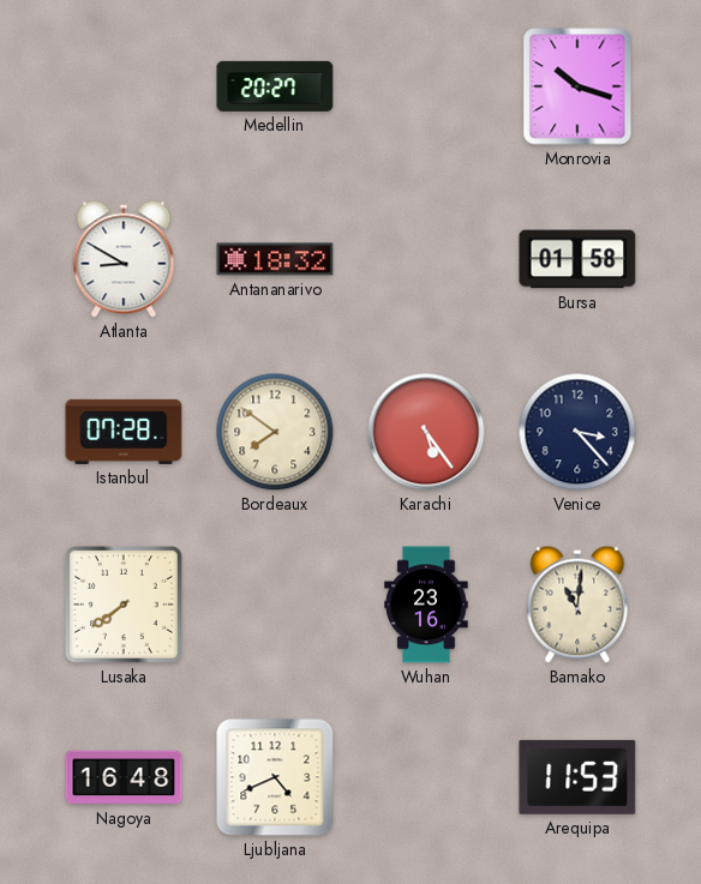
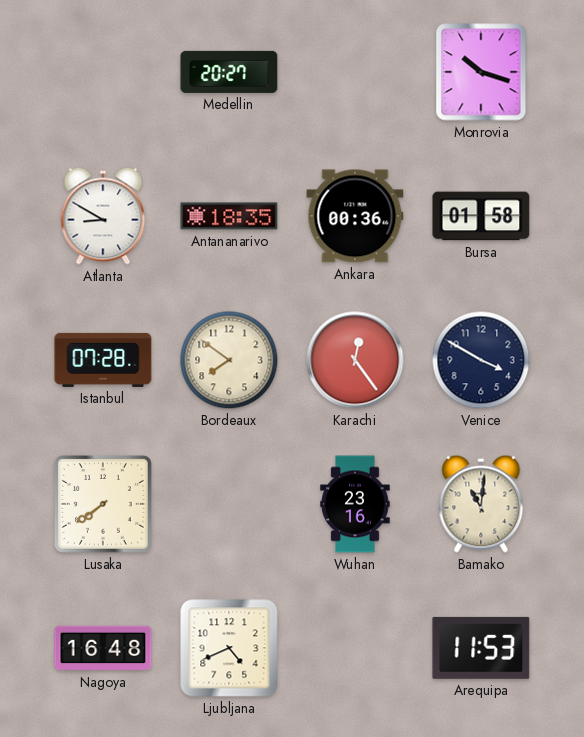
Antananarivo: 18:32 -> 18:35 (229, 216)
Ankara: none -> 00:36 (355, 216)
Karachi: 5:24 -> 12:24 (355, 360)
Venice: 3:23 -> 3:50 (481, 360)
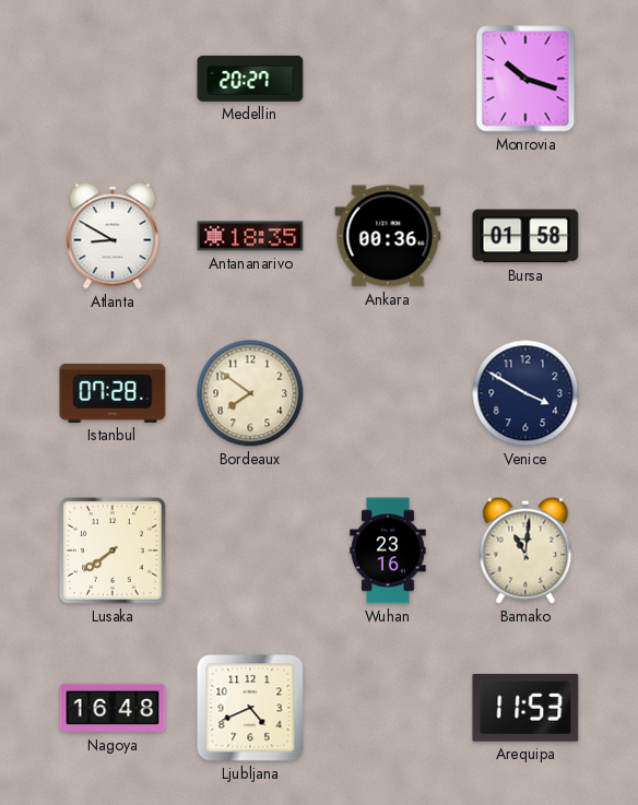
Karachi: 12:24 -> none (355, 360)
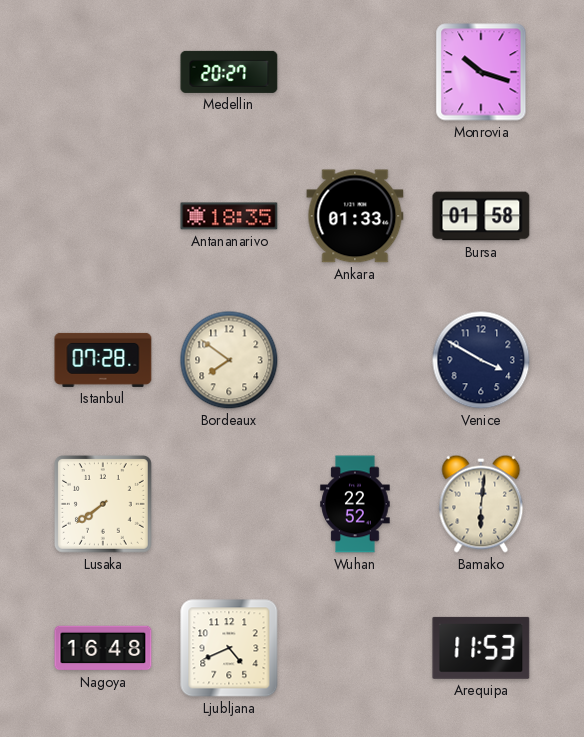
Atlanta: 8:50 -> none (113, 236)
Ankara: 00:36 -> 01:33 (355, 216)
Wuhan: 23:16 -> 22:52 (355, 504)
Bamako: 11:01 -> 6:01 (481, 504)
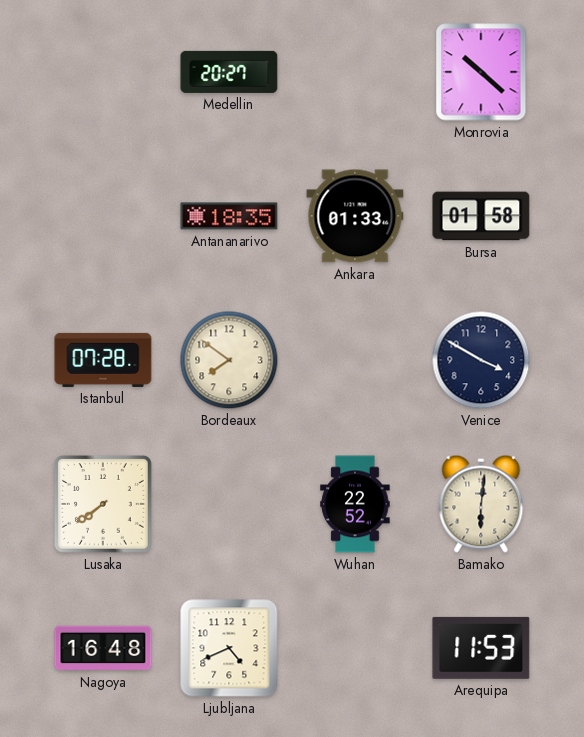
Monrovia: 10:18 -> 10:22 (481, 72)
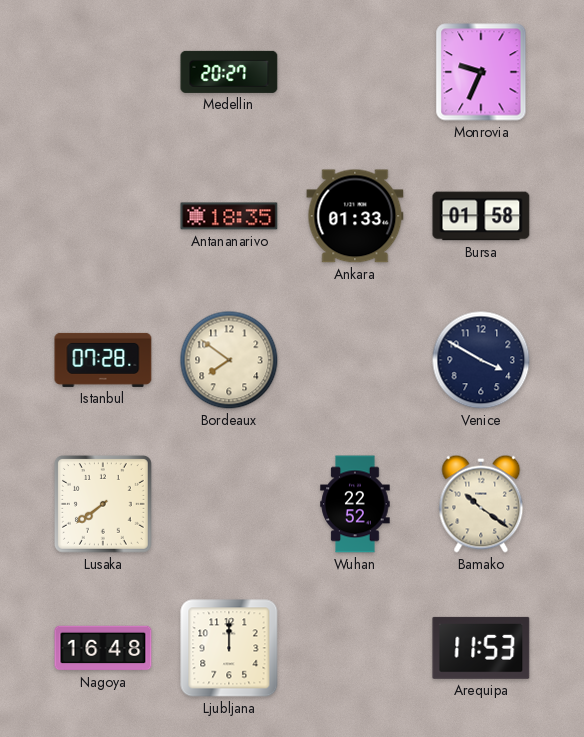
Monrovia: 10:22 -> 9:34 (481, 72)
Bamako: 6:01 -> 10:21 (481, 504)
Ljubljana: 4:41 -> 12:00 (229, 648)
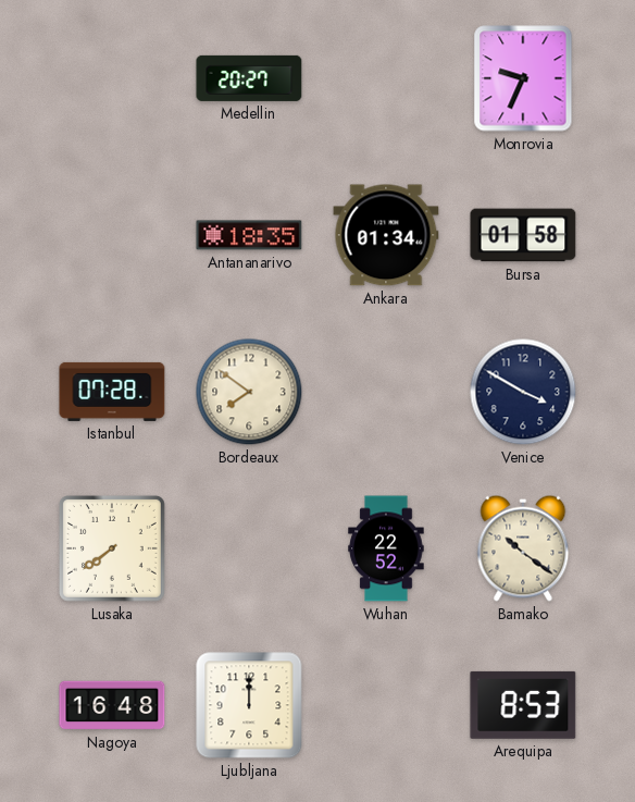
Ankara: 01:33 -> 01:34 (386, 235)
Arequipa: 11:53 -> 8:53 (523, 705)
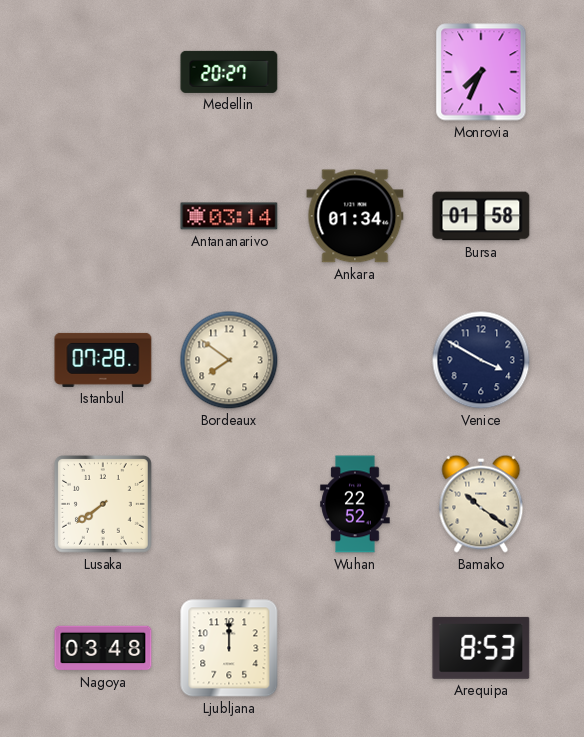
Monrovia: 9:34 -> 7:34 (481, 72)
Antananarivo: 18:35 -> 03:14 (229, 216)
Nagoya: 16:48 -> 03:48 (103, 648)
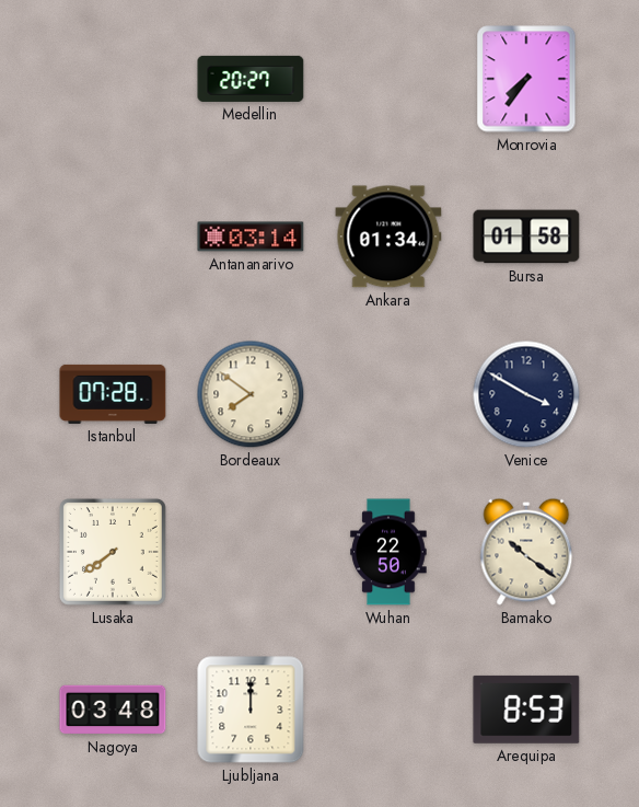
Monrovia: 7:34 -> 7:36 (526, 79)
Wuhan: 22:52 -> 22:50 (388, 552)
